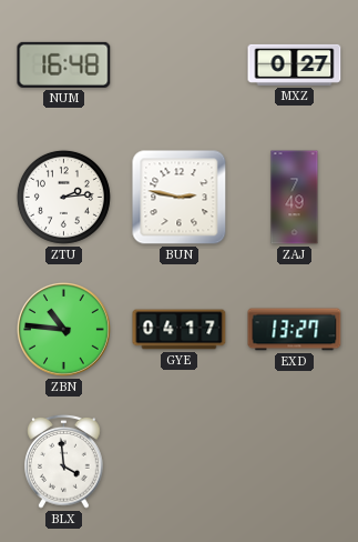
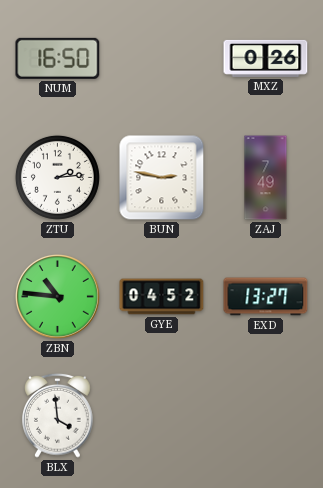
NUM: 16:48 -> 16:50 (58, 58)
MXZ: 0:27 -> 0:26 (266, 58)
GYE: 04:17 -> 04:52 (162, 297)
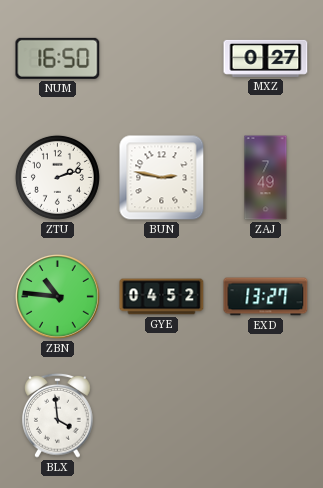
MXZ: 0:26 -> 0:27 (266, 58)
ZTU: 2:14 -> 2:12 (57, 177)
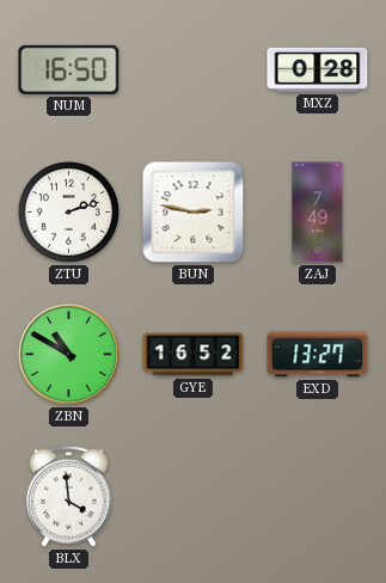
MXZ: 0:27 -> 0:28 (318, 69)
ZBN: 10:46 -> 10:50 (69, 355)
GYE: 04:52 -> 16:52 (194, 355)
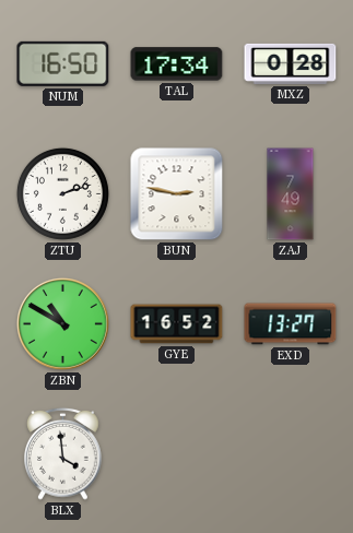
TAL: none -> 17:34 (177, 64)
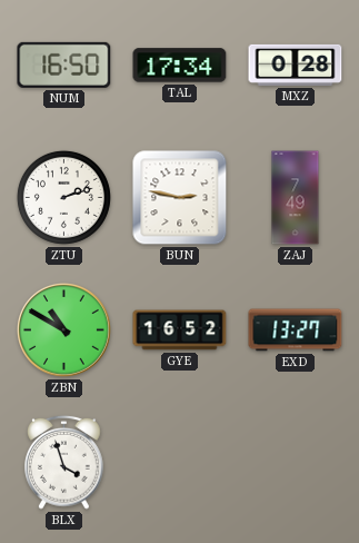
BLX: 3:59 -> 3:57 (64, 462)
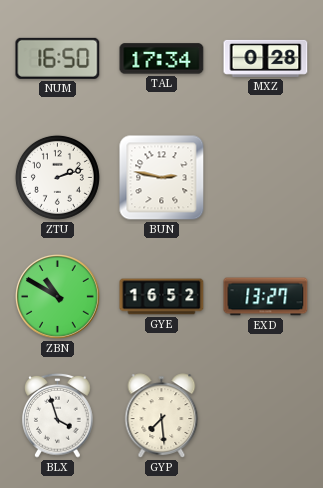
ZAJ: 7:49 -> none (296, 198)
GYP: none -> 7:29 (162, 416)
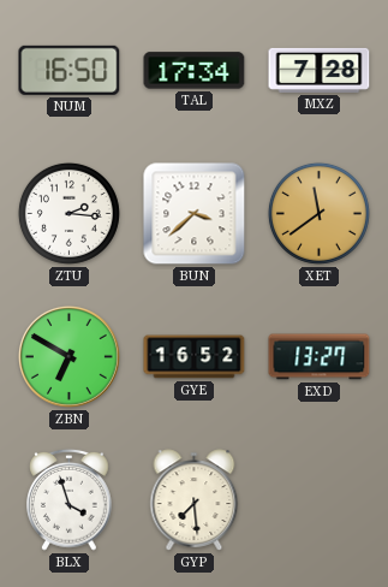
MXZ: 0:28 -> 7:28 (320, 70)
ZTU: 2:12 -> 2:16 (68, 213)
BUN: 2:47 -> 3:38 (195, 214)
XET: none -> 11:39 (318, 213)
ZBN: 10:50 -> 6:50 (70, 357)
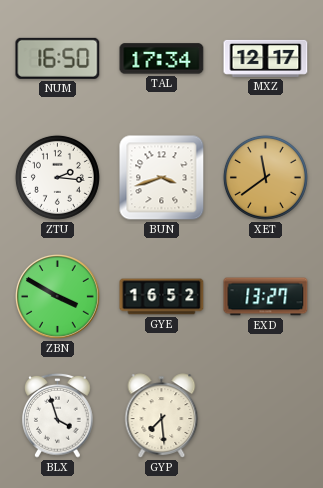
MXZ: 7:28 -> 12:17 (266, 58)
BUN: 3:38 -> 3:42 (162, 178)
ZBN: 6:50 -> 3:50 (58, 297)
